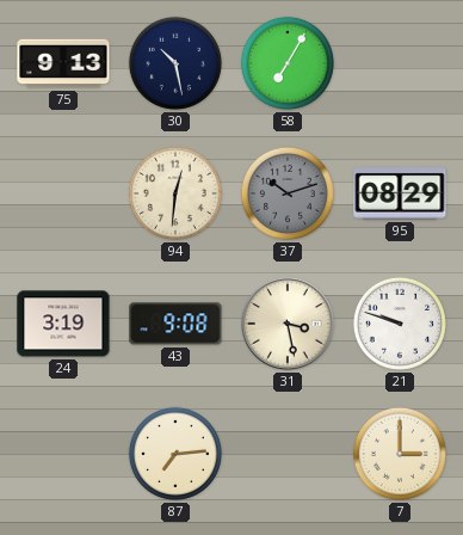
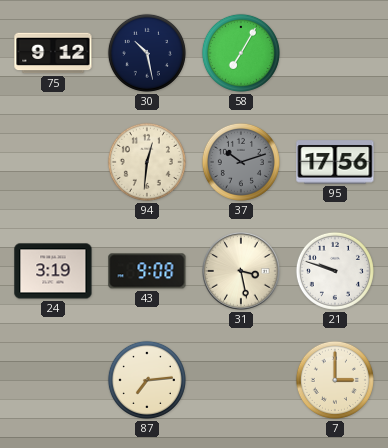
75: 9:13 -> 9:12 (53, 53)
95: 08:29 -> 17:56 (335, 162)
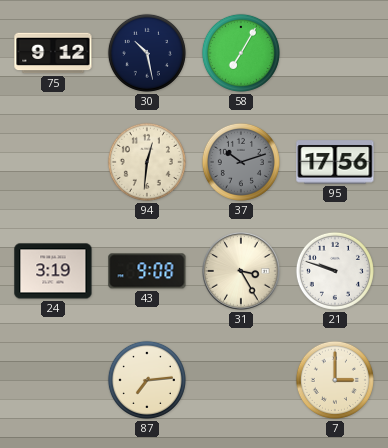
31: 3:28 -> 3:25 (242, 272)
